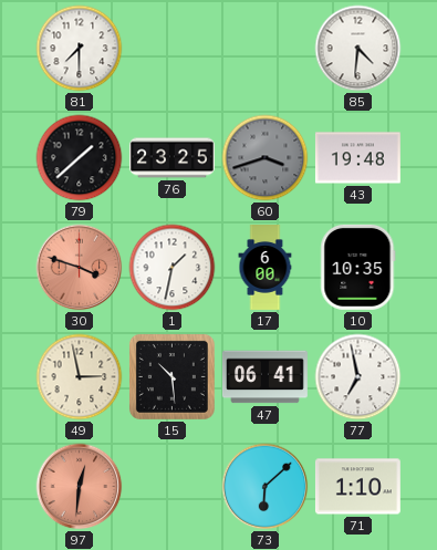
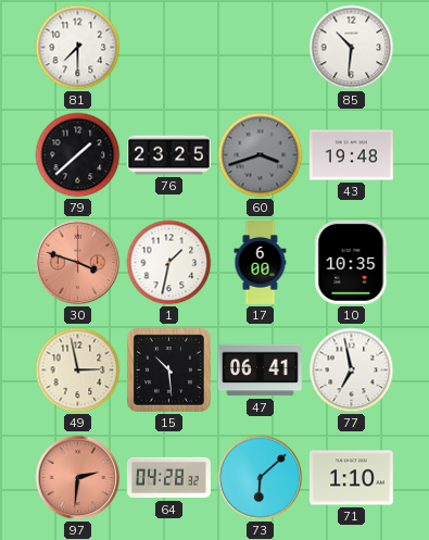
85: 4:31 -> 10:31 (352, 48)
97: 12:31 -> 2:31 (78, 478)
64: none -> 04:28 (168, 478)
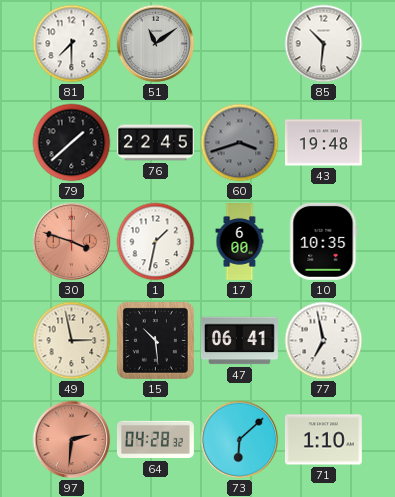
51: none -> 11:09 (156, 44)
76: 23:25 -> 22:45 (155, 143)
